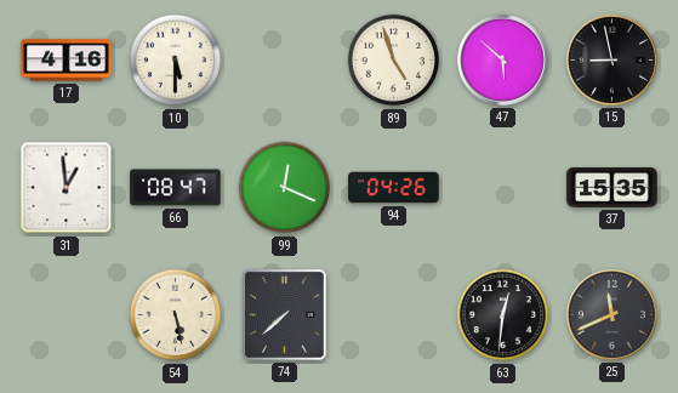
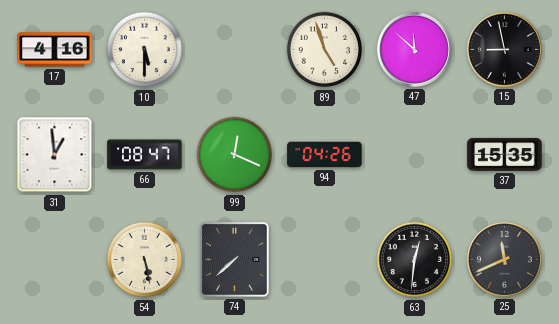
47: 5:52 -> 11:52 (414, 49)
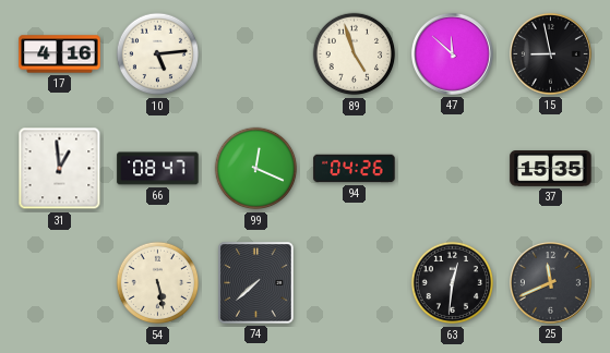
10: 5:30 -> 5:14 (158, 54)
